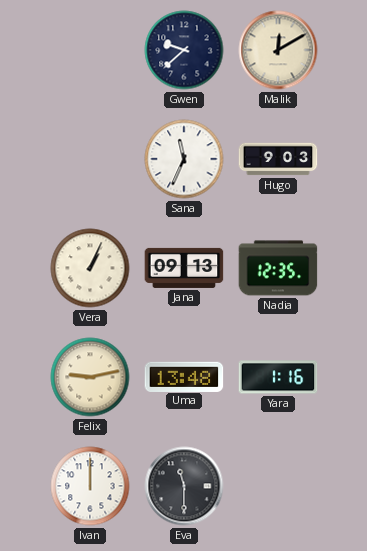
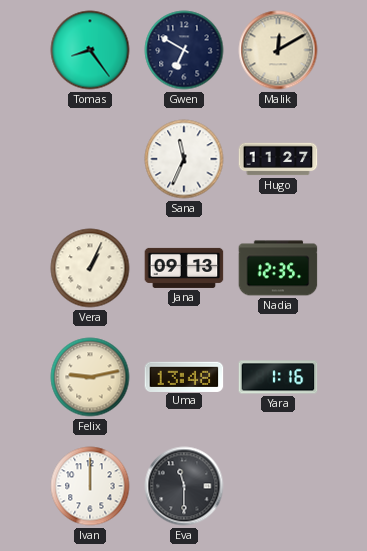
Tomas: none -> 8:24 (90, 50)
Gwen: 9:38 -> 6:50 (184, 50)
Hugo: 9:03 -> 11:27 (278, 159)
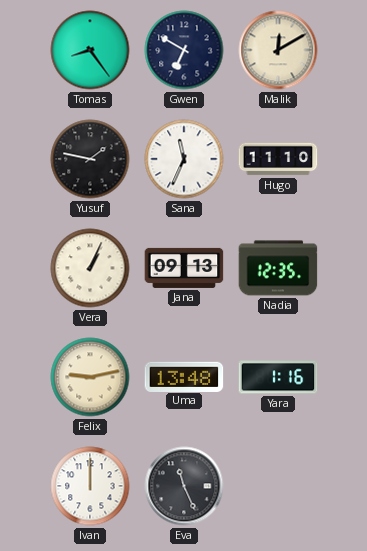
Yusuf: none -> 1:47 (90, 159)
Hugo: 11:27 -> 11:10 (278, 159)
Eva: 11:30 -> 11:26 (184, 486)
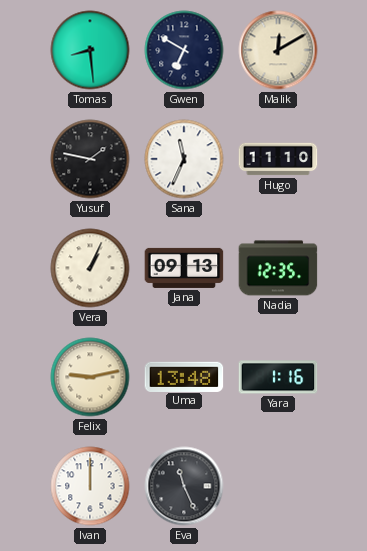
Tomas: 8:24 -> 8:29 (90, 50)
